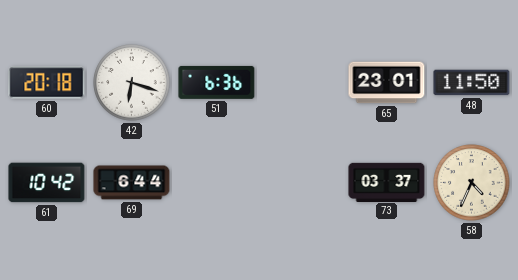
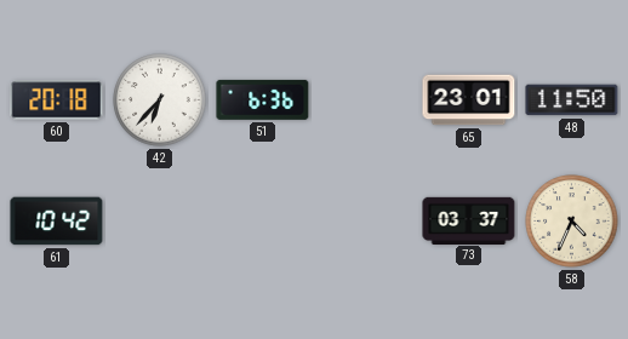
42: 6:18 -> 6:37 (160, 100)
69: 6:44 -> none (132, 183)
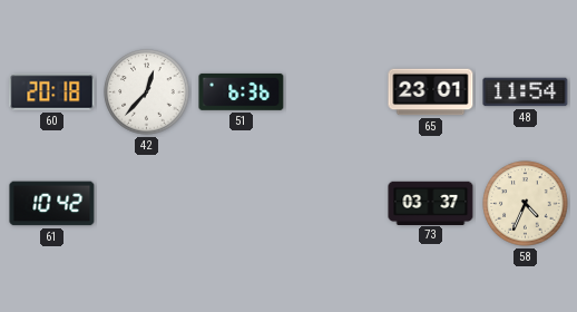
42: 6:37 -> 12:37 (147, 92)
48: 11:50 -> 11:54 (526, 92)
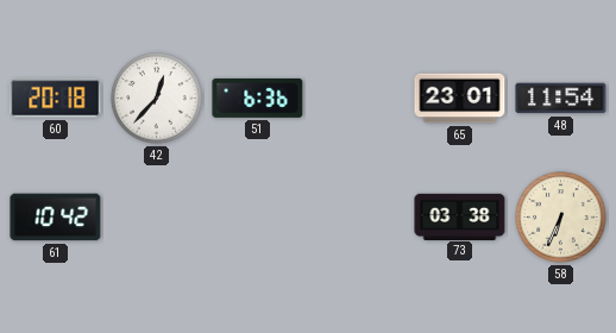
73: 03:37 -> 03:38 (460, 216)
58: 4:34 -> 6:34 (561, 218)
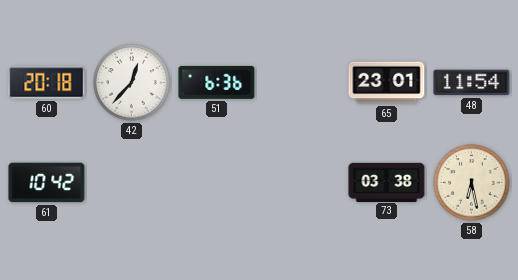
58: 6:34 -> 6:28 (472, 183)
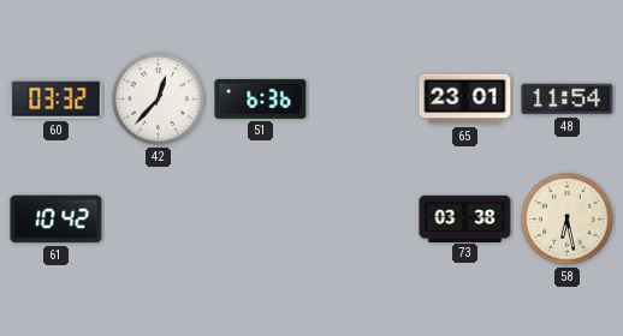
60: 20:18 -> 03:32 (57, 100)
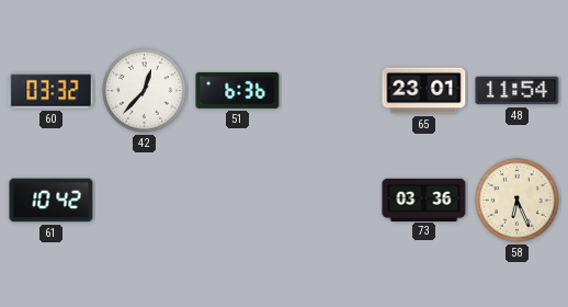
73: 03:38 -> 03:36 (424, 200)
58: 6:28 -> 6:26 (518, 201)
